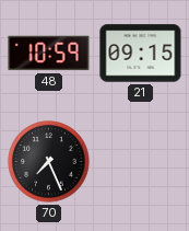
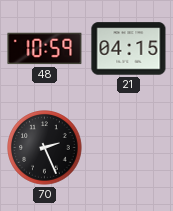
21: 09:15 -> 04:15 (129, 49)
70: 7:26 -> 2:26 (45, 148)
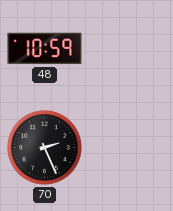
21: 04:15 -> none (129, 49)
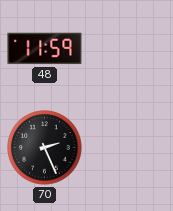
48: 10:59 -> 11:59 (45, 49)
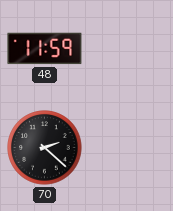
70: 2:26 -> 2:22 (45, 148)
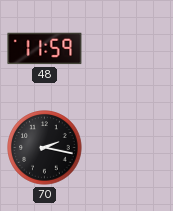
70: 2:22 -> 2:17 (45, 148)
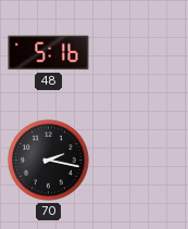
48: 11:59 -> 5:16 (49, 53)
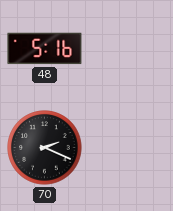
70: 2:17 -> 2:19 (45, 148)
